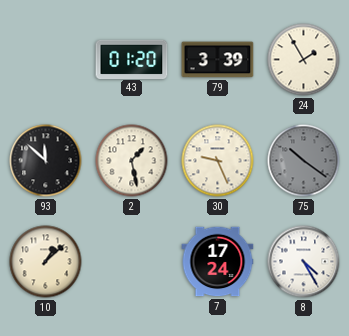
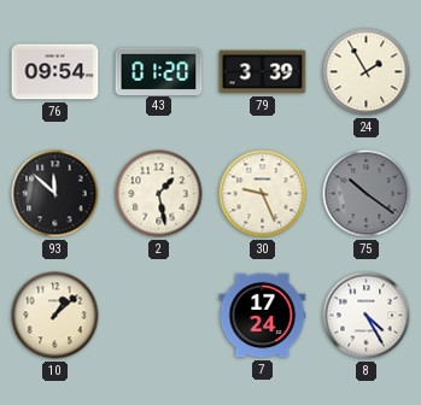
76: none -> 09:54 (55, 72)
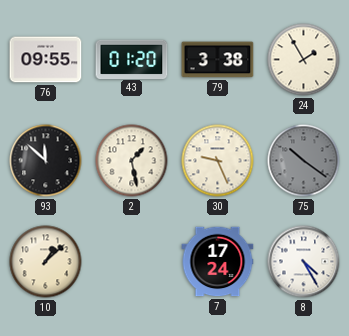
76: 09:54 -> 09:55 (46, 60)
79: 3:39 -> 3:38 (218, 60)
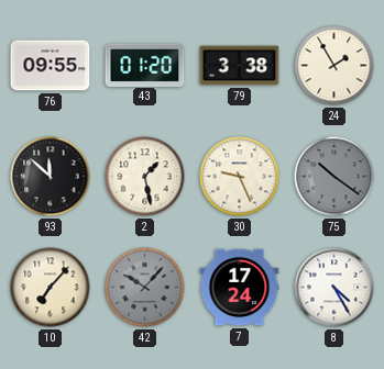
10: 1:08 -> 7:07 (51, 288)
42: none -> 10:07 (145, 288)
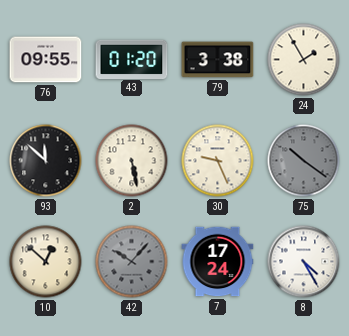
2: 1:28 -> 5:28 (132, 161)
10: 7:07 -> 12:52 (46, 262)
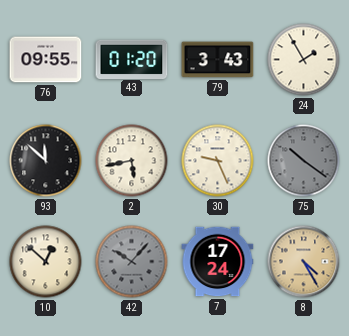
79: 3:38 -> 3:43 (218, 60)
2: 5:28 -> 5:43 (132, 161)
8 dial: white -> champagne (304, 262)
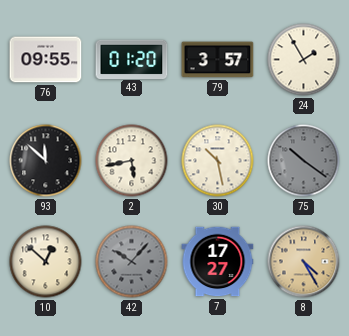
79: 3:43 -> 3:57 (218, 60)
30: 9:26 -> 10:28 (218, 161)
7: 17:24 -> 17:27 (218, 262)
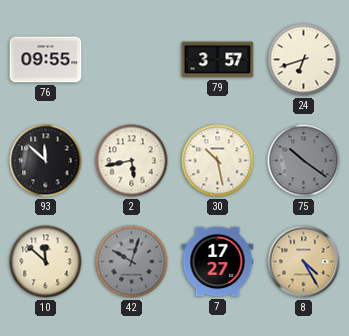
43: 01:20 -> none (132, 59)
24: 1:55 -> 6:42 (304, 60)
10: 12:52 -> 11:52 (46, 262)
42: 10:07 -> 10:03 (132, 262)
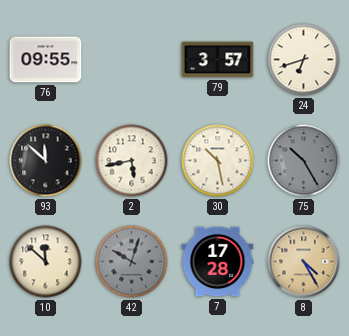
75: 10:21 -> 10:25 (304, 161)
7: 17:27 -> 17:28 (218, 262)
